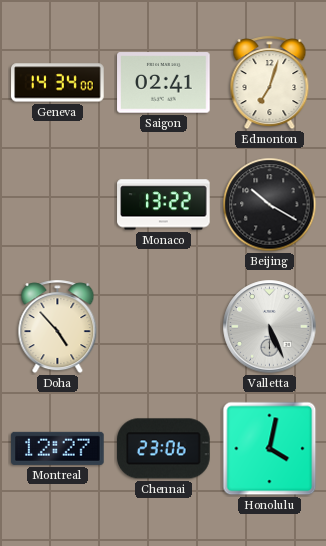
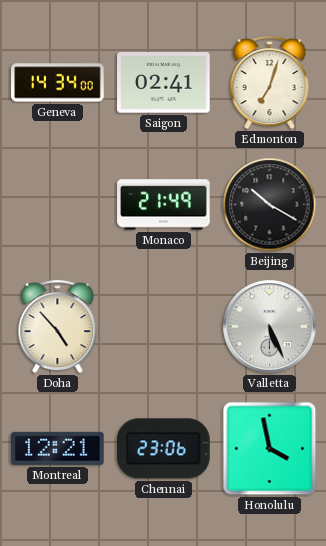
Monaco: 13:22 -> 21:49 (164, 205)
Montreal: 12:27 -> 12:21 (58, 448)
Honolulu: 4:02 -> 3:58 (270, 449)
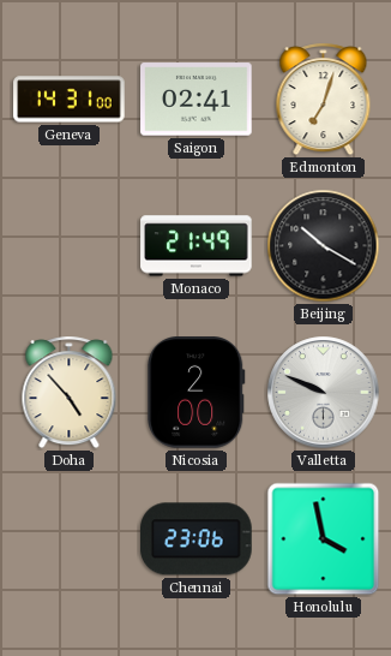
Geneva: 14:34 -> 14:31 (70, 100)
Nicosia: none -> 2:00 (197, 393)
Valletta: 5:26 -> 9:49 (324, 393)
Montreal: 12:21 -> none (58, 448)
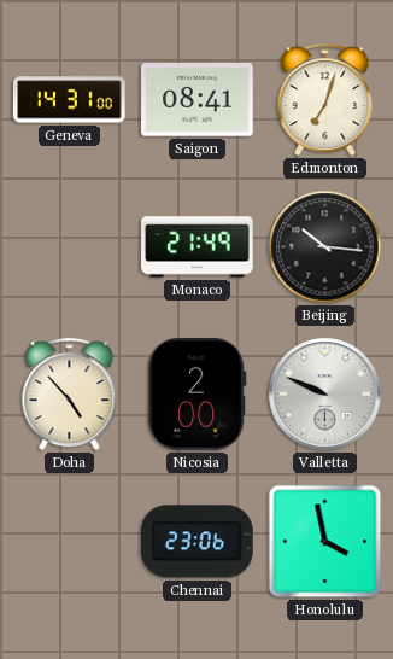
Saigon: 02:41 -> 08:41 (198, 100)
Beijing: 10:20 -> 10:16 (325, 247)
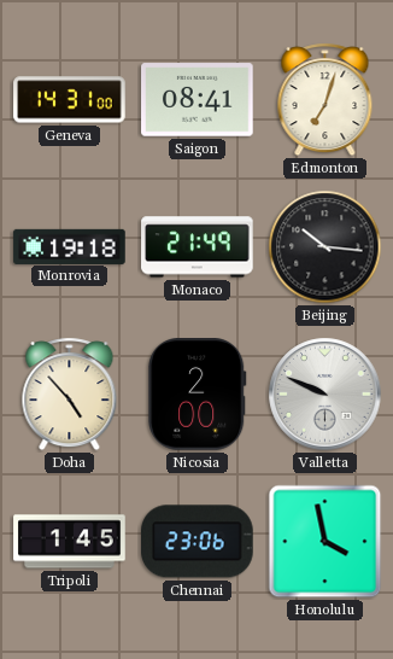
Monrovia: none -> 19:18 (70, 246)
Tripoli: none -> 1:45 (70, 542)
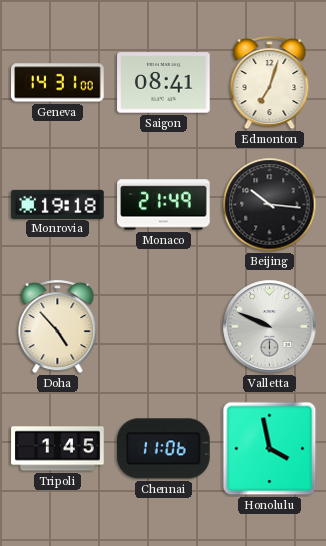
Nicosia: 2:00 -> none (198, 395)
Chennai: 23:06 -> 11:06 (164, 449)
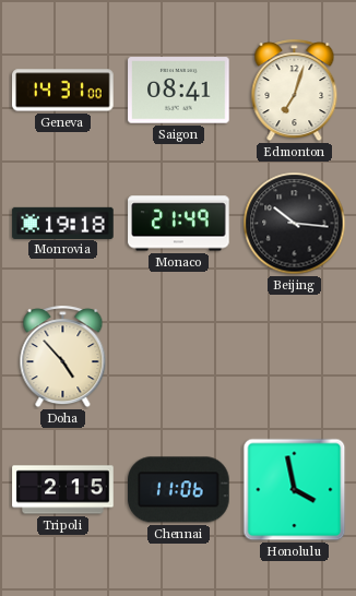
Valletta: 9:49 -> none (270, 327)
Tripoli: 1:45 -> 2:15 (63, 490)
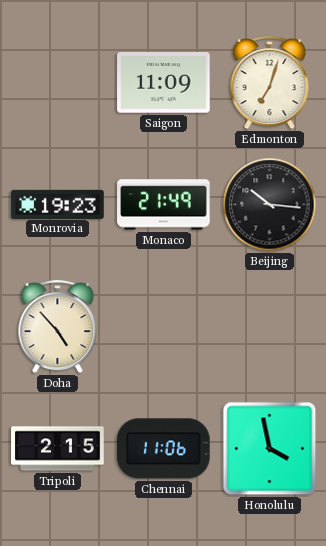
Geneva: 14:31 -> none (63, 91)
Saigon: 08:41 -> 11:09 (164, 83)
Monrovia: 19:18 -> 19:23 (58, 204)
